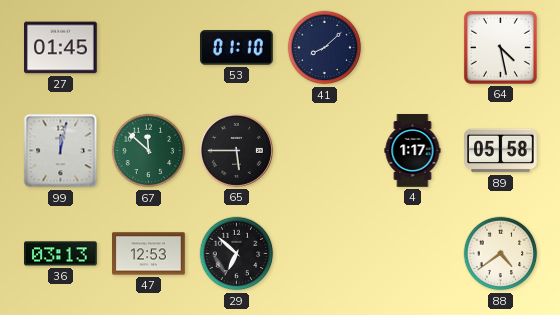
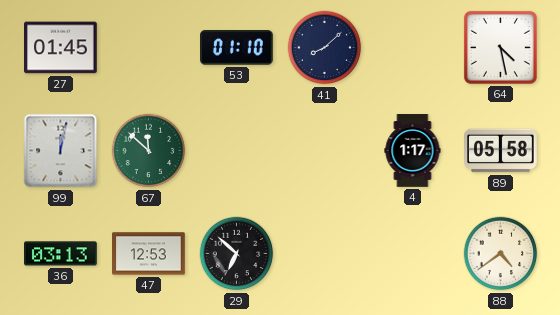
65: 5:45 -> none (236, 150)
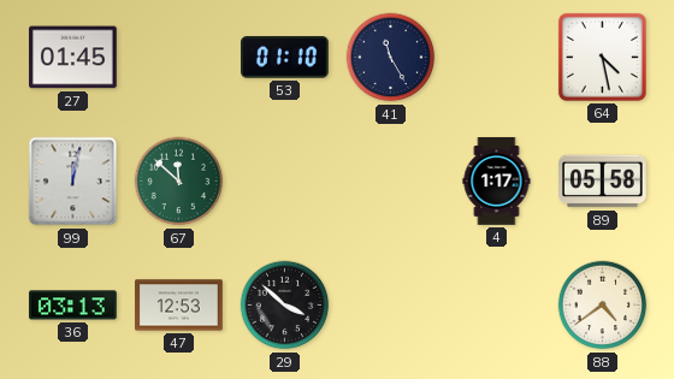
41: 8:08 -> 11:25 (391, 58)
29: 6:52 -> 3:52 (285, 306)
